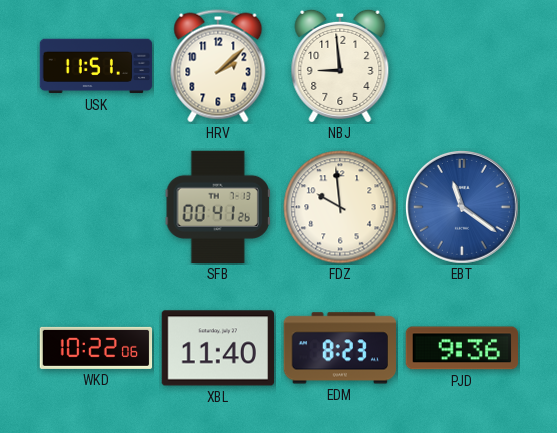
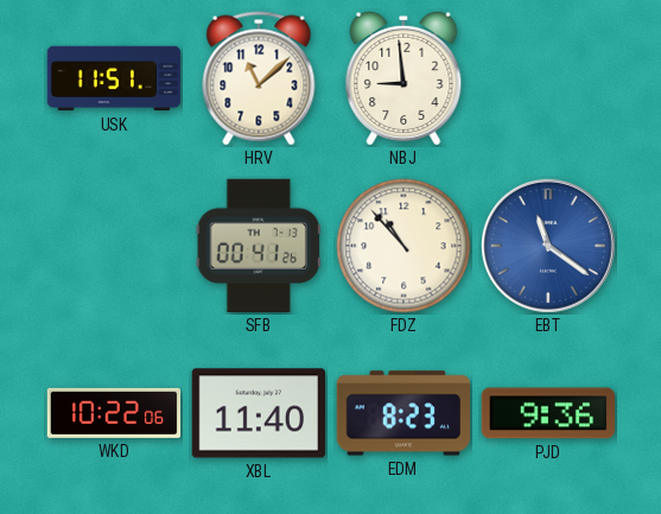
HRV: 2:08 -> 11:08 (259, 78)
FDZ: 9:59 -> 10:53 (403, 246)
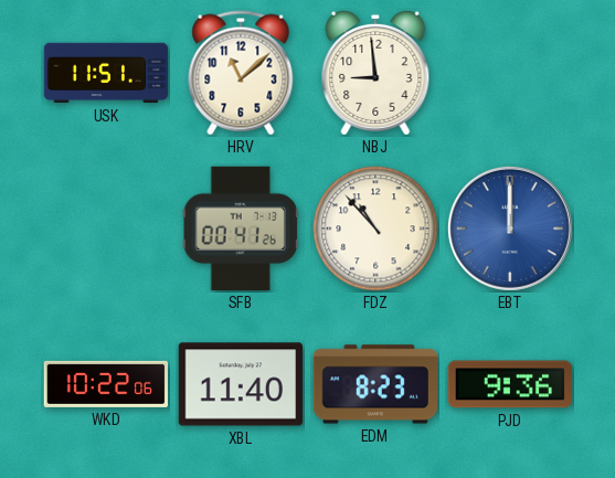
EBT: 11:21 -> 12:00 (510, 229)
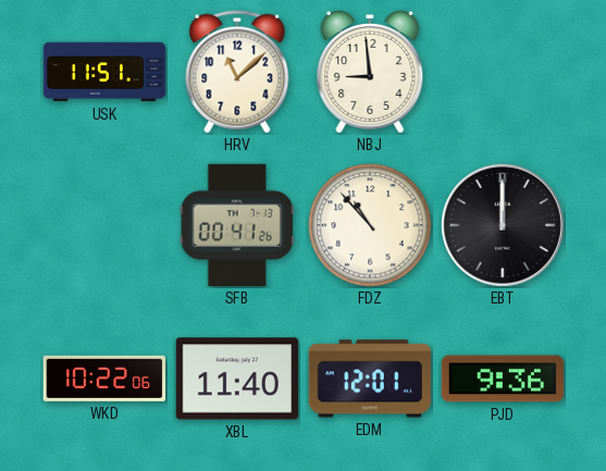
EBT dial: blue -> black (503, 225)
EDM: 8:23 -> 12:01 (369, 379)
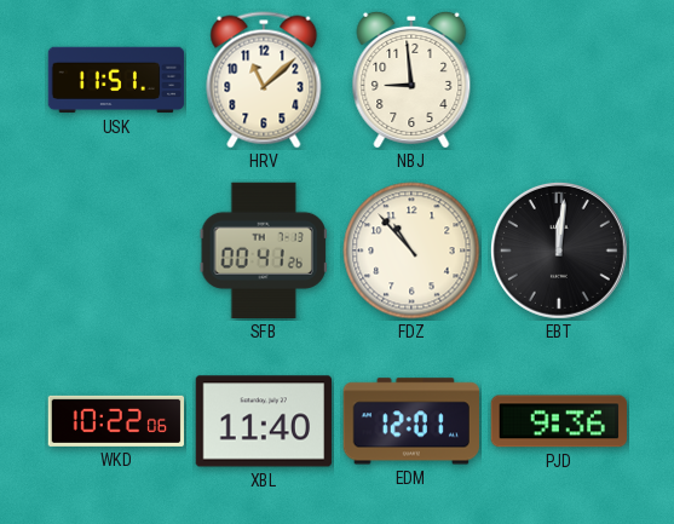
EBT: 12:00 -> 12:01 (559, 251)
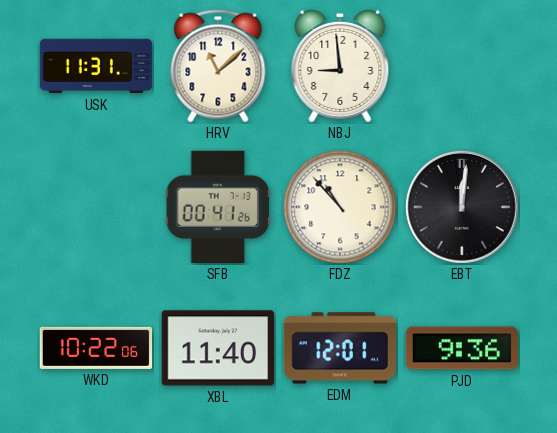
USK: 11:51 -> 11:31 (96, 66)
